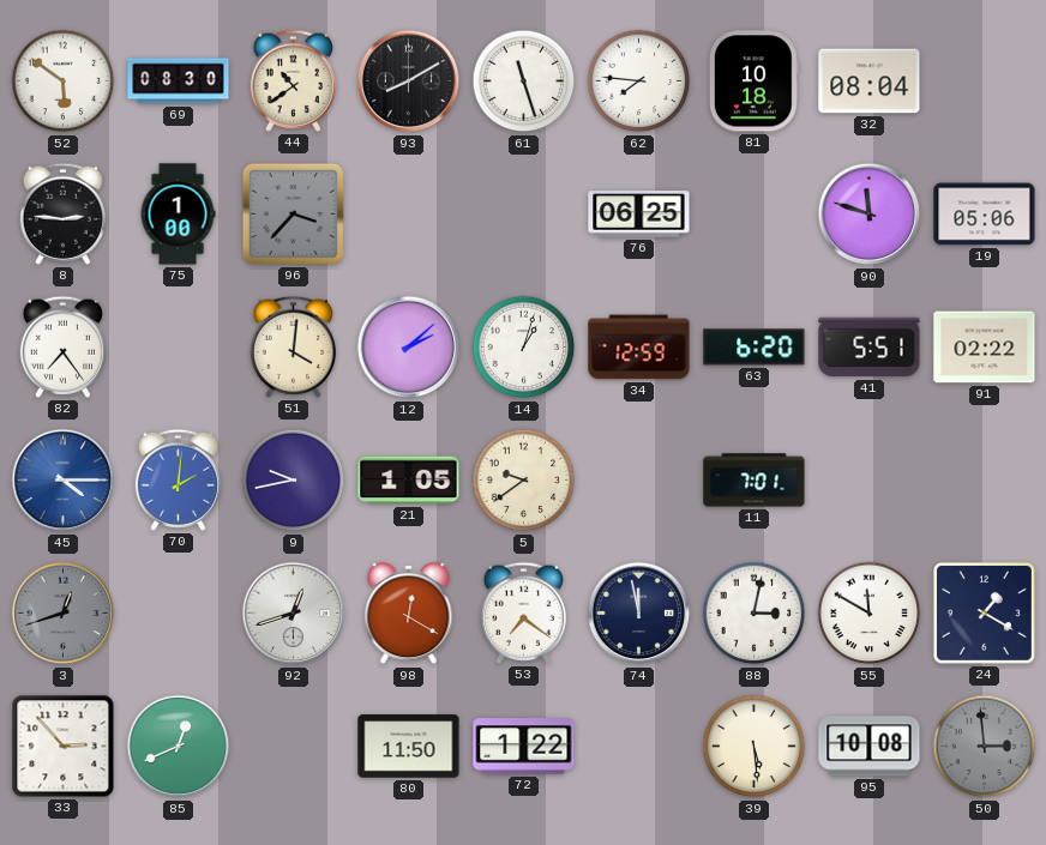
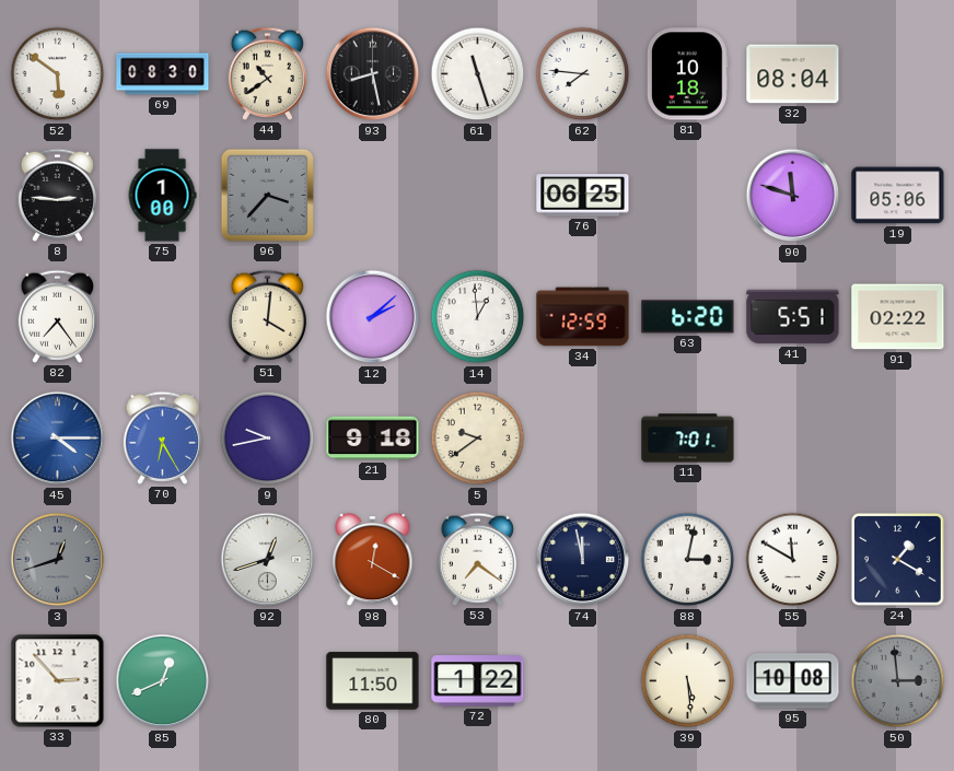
93: 8:10 -> 8:28 (373, 74)
14: 1:03 -> 12:59 (478, 317)
70: 2:01 -> 6:25 (162, 437)
21: 1:05 -> 9:18 (373, 439)
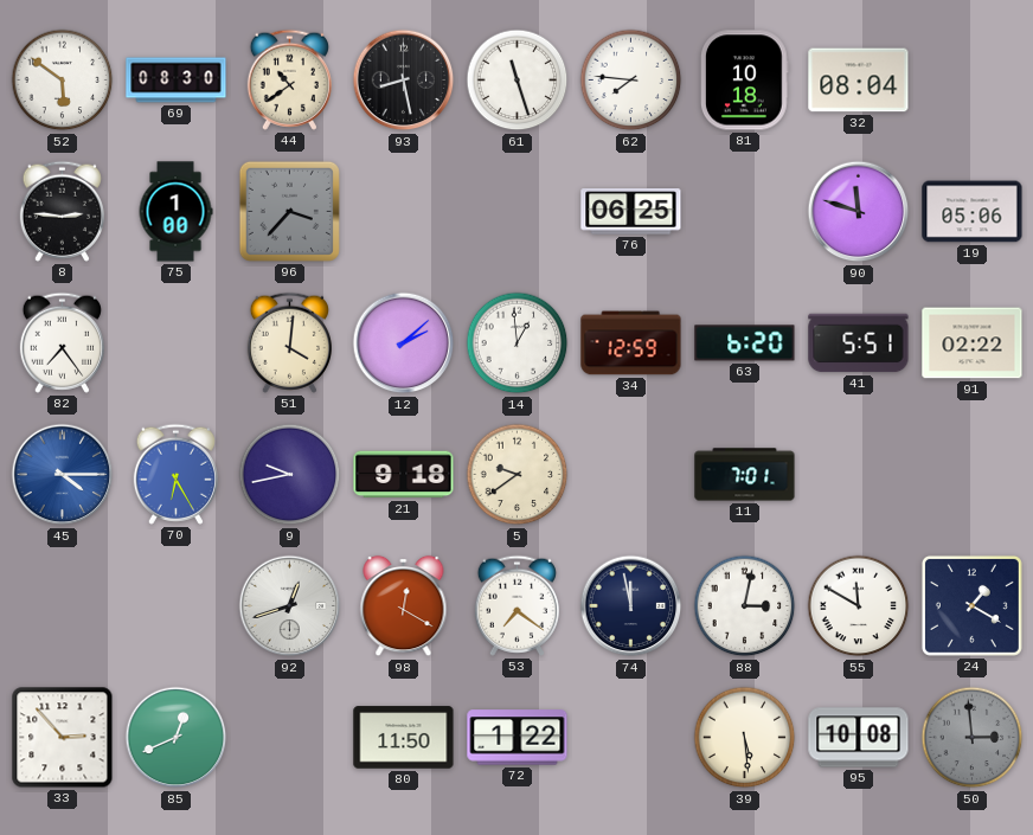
3: 12:42 -> none (58, 560)
